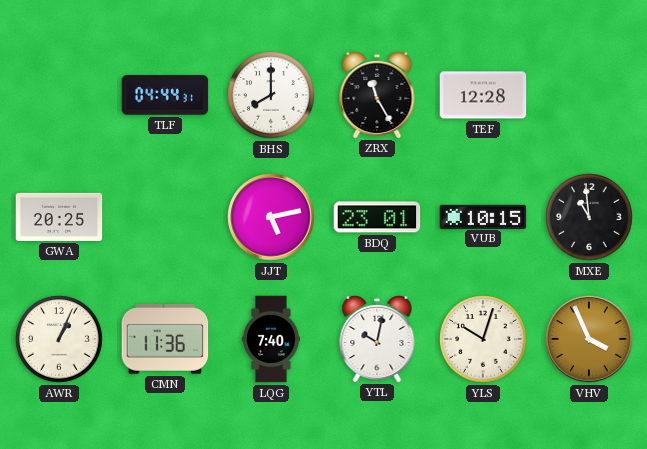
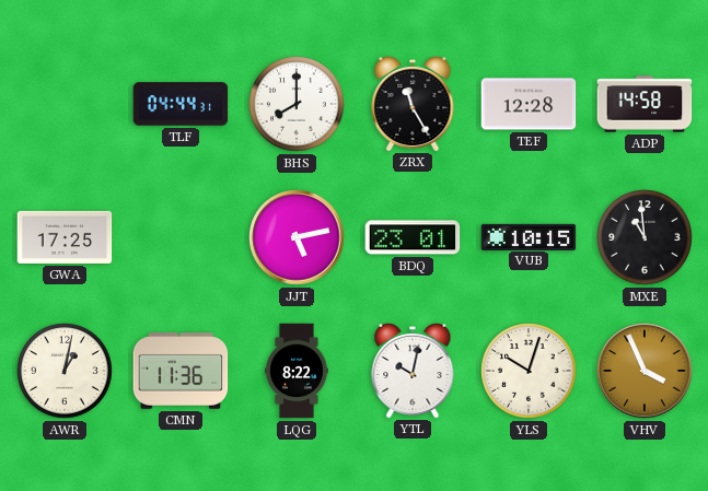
ADP: none -> 14:58 (645, 104)
GWA: 20:25 -> 17:25 (65, 237)
AWR: 1:04 -> 1:02 (65, 371)
LQG: 7:40 -> 8:22 (298, 371)
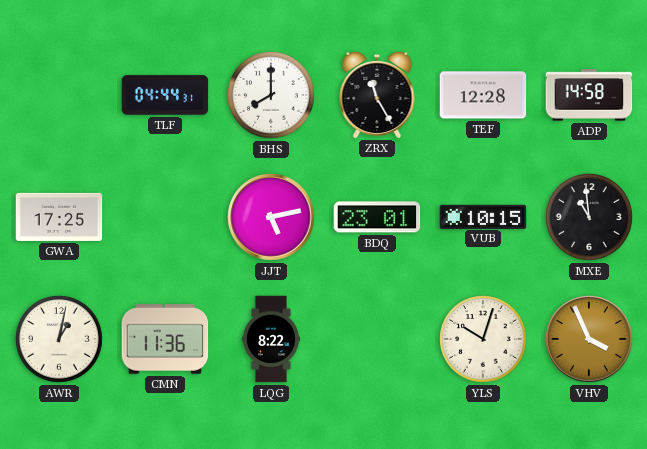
YTL: 10:02 -> none (413, 370)
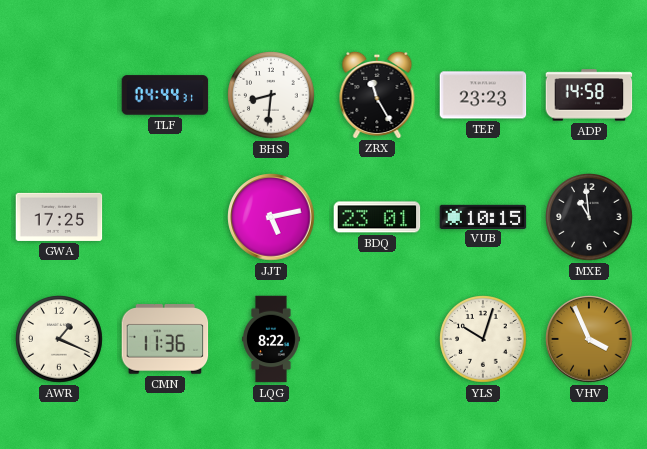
BHS: 8:00 -> 8:31 (271, 95)
TEF: 12:28 -> 23:23 (483, 95)
AWR: 1:02 -> 1:19 (59, 339)
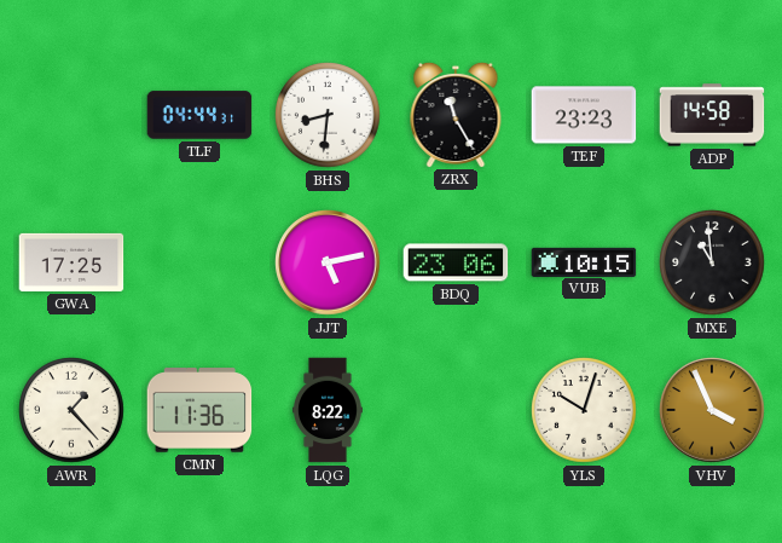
BDQ: 23:01 -> 23:06 (456, 262)
AWR: 1:19 -> 1:23 (71, 410)
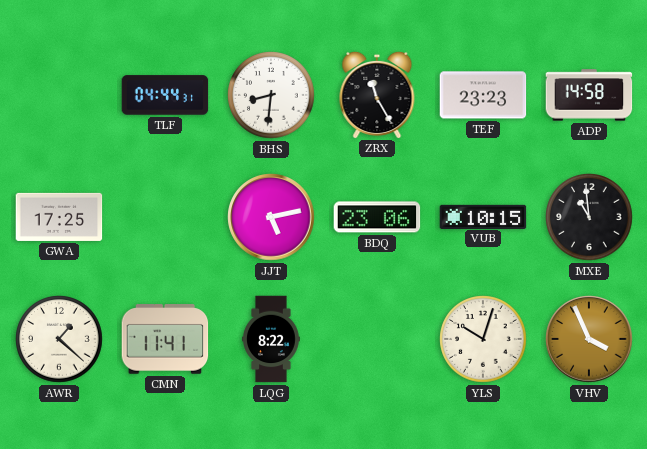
AWR: 1:23 -> 1:22 (59, 339)
CMN: 11:36 -> 11:41 (165, 339)
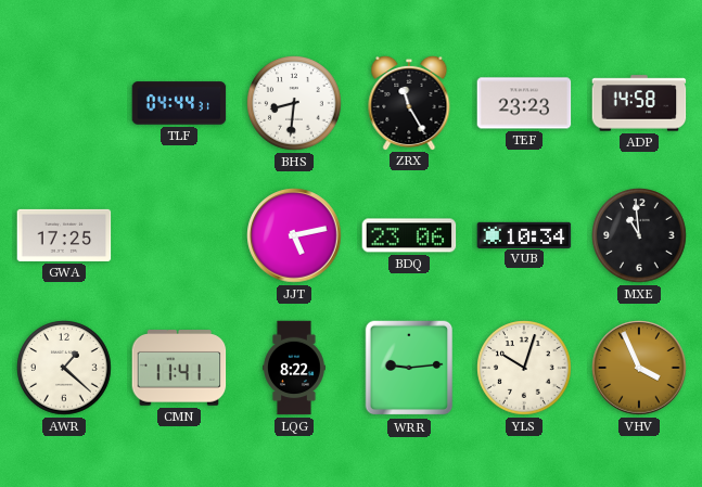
VUB: 10:15 -> 10:34 (524, 234)
WRR: none -> 9:14 (409, 368)
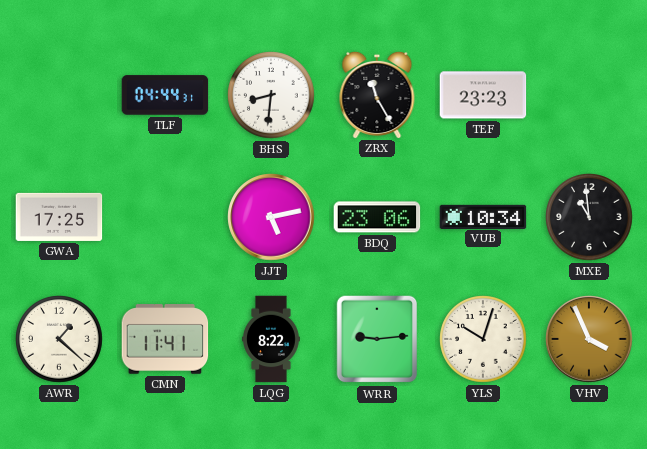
ADP: 14:58 -> none (639, 103)
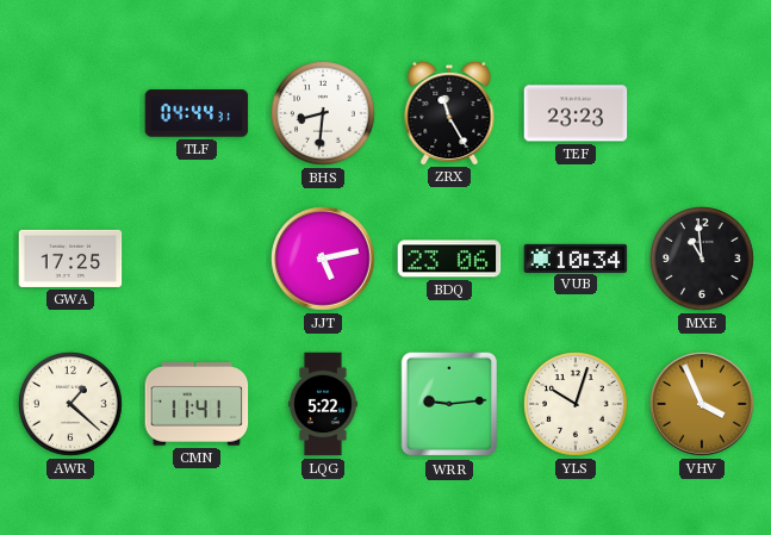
LQG: 8:22 -> 5:22 (324, 404)
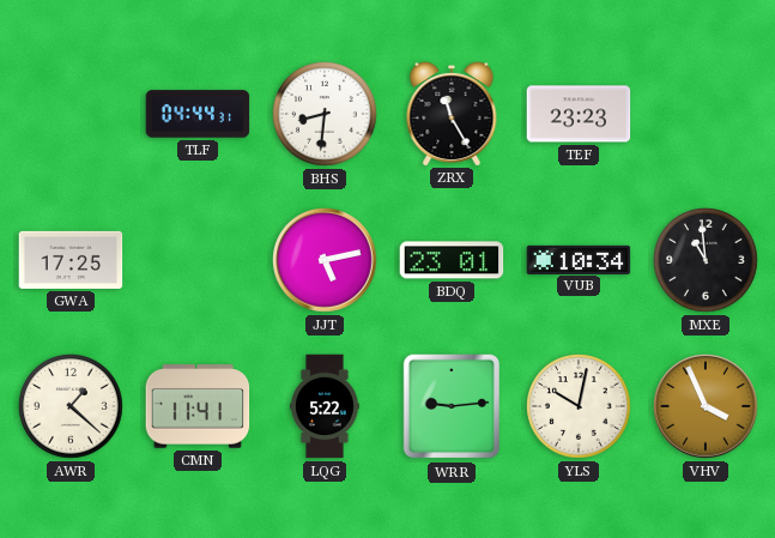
BDQ: 23:06 -> 23:01 (452, 260)
YLS: 10:03 -> 10:02 (579, 406)
